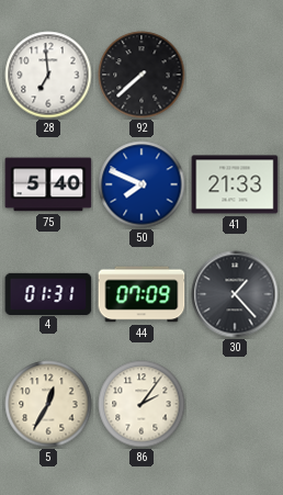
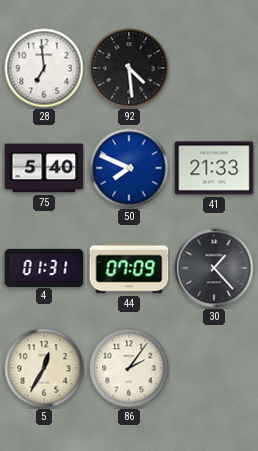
92: 7:38 -> 4:29 (129, 68)
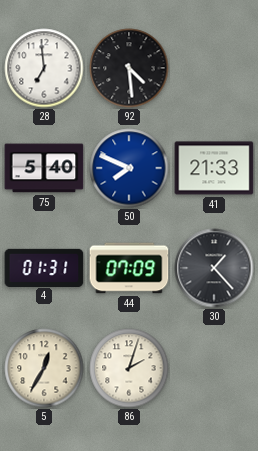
86: 2:06 -> 2:03 (129, 368)
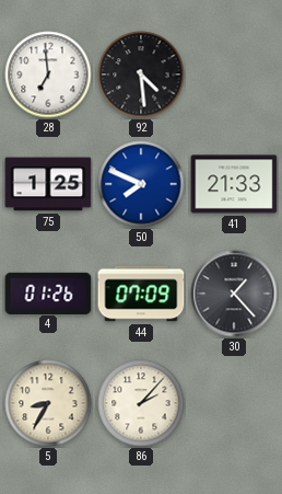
75: 5:40 -> 1:25 (48, 184)
4: 01:31 -> 01:26 (48, 292)
5: 12:35 -> 8:35 (48, 403)
86: 2:03 -> 2:07 (141, 403)
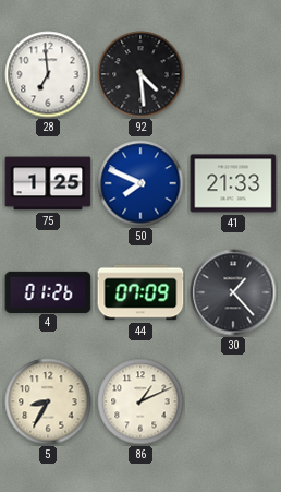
86: 2:07 -> 1:11 (140, 401)
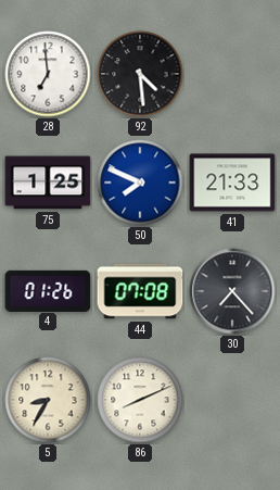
44: 07:09 -> 07:08 (140, 291)
30: 1:23 -> 7:23 (232, 291)
86: 1:11 -> 8:11 (140, 400)
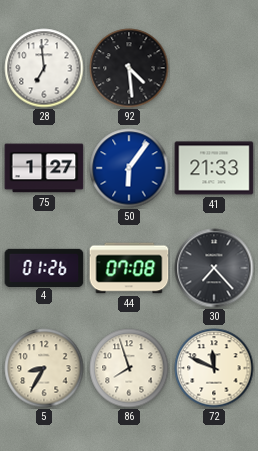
75: 1:25 -> 1:27 (44, 168)
50: 7:49 -> 6:06 (129, 168)
86: 8:11 -> 7:57 (129, 368)
72: none -> 11:49 (214, 368)
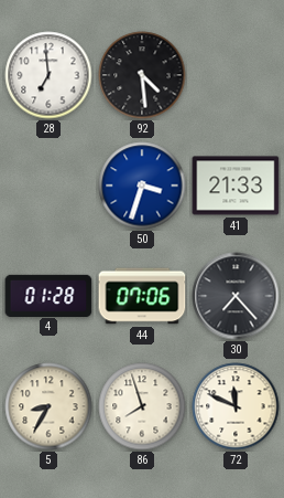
75: 1:27 -> none (44, 168)
50: 6:06 -> 3:33 (142, 186)
4: 01:26 -> 01:28 (48, 295)
44: 07:08 -> 07:06 (142, 296)
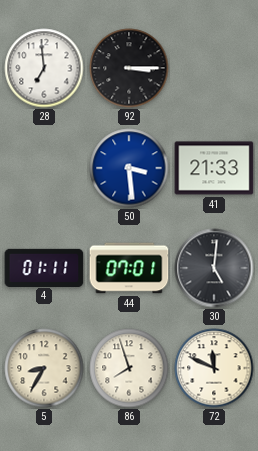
92: 4:29 -> 3:15 (129, 68)
50: 3:33 -> 3:29 (129, 168)
4: 01:28 -> 01:11 (44, 267)
44: 07:06 -> 07:01 (129, 268)
30: 7:23 -> 5:01 (214, 268)
